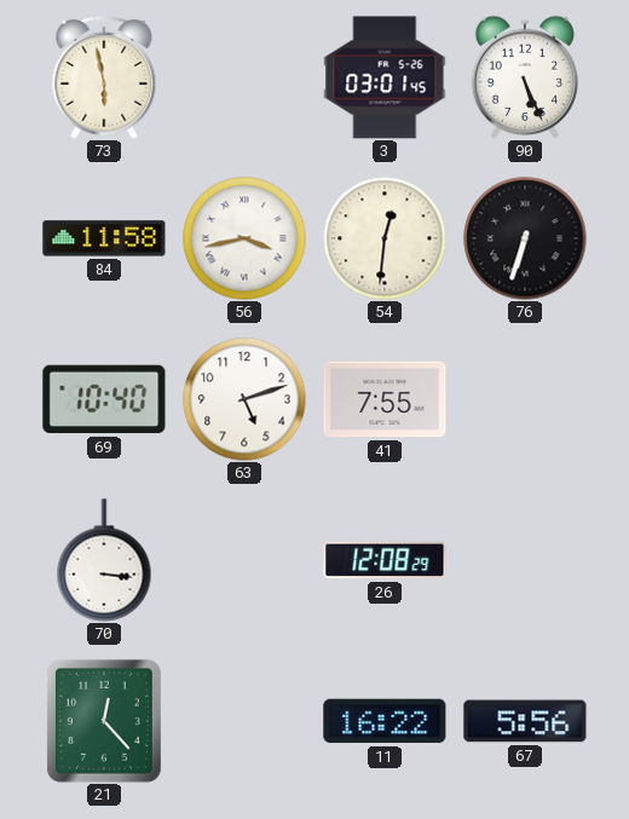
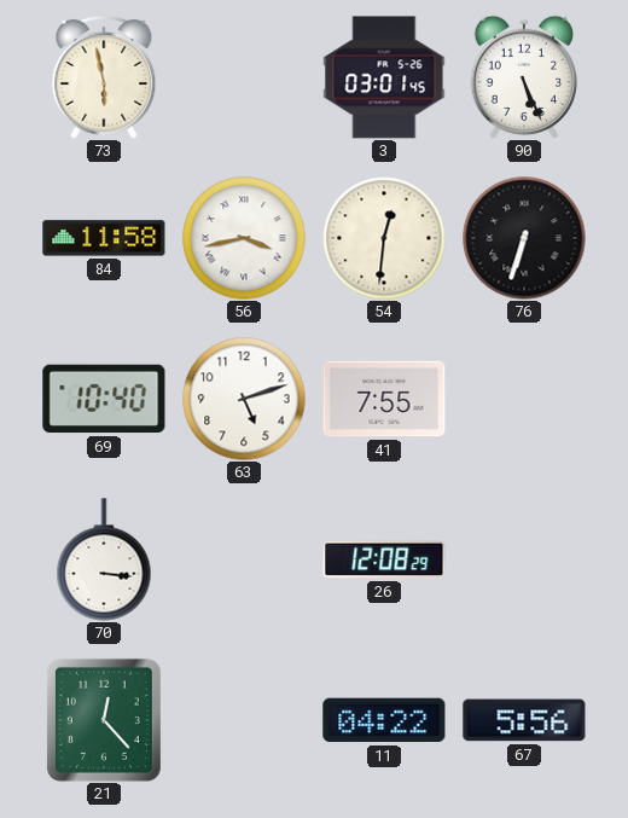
11: 16:22 -> 04:22 (384, 720)
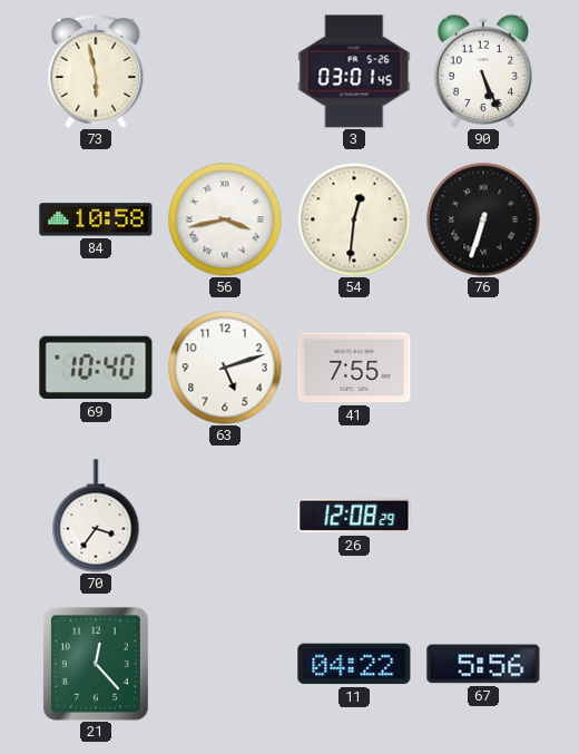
84: 11:58 -> 10:58 (96, 219)
70: 3:16 -> 3:36 (96, 516)
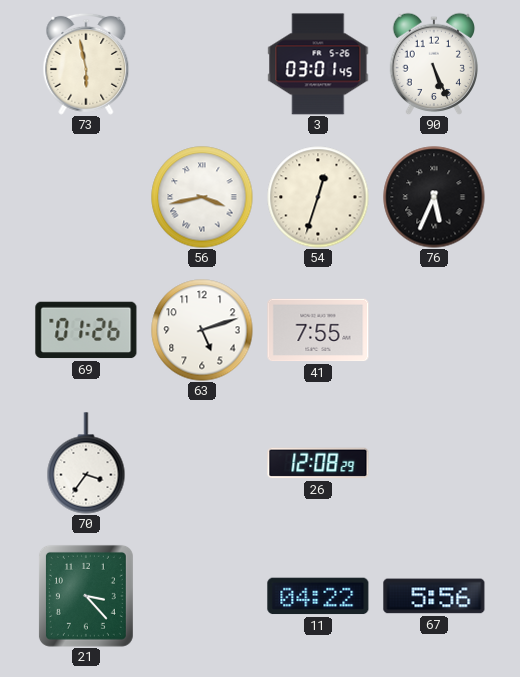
84: 10:58 -> none (96, 219)
54: 12:31 -> 12:33 (318, 197)
76: 6:33 -> 5:34 (434, 197)
69: 10:40 -> 01:26 (86, 330)
21: 12:23 -> 3:23 (86, 596)
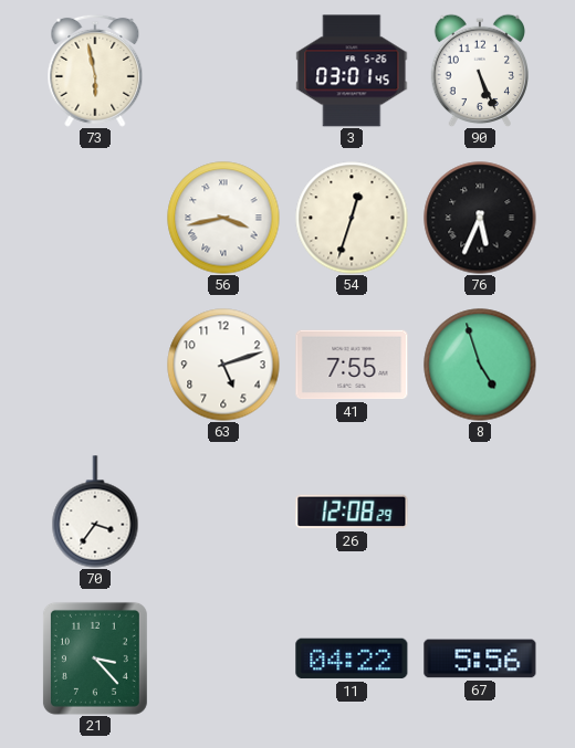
69: 01:26 -> none (86, 330)
8: none -> 4:57 (480, 365)
